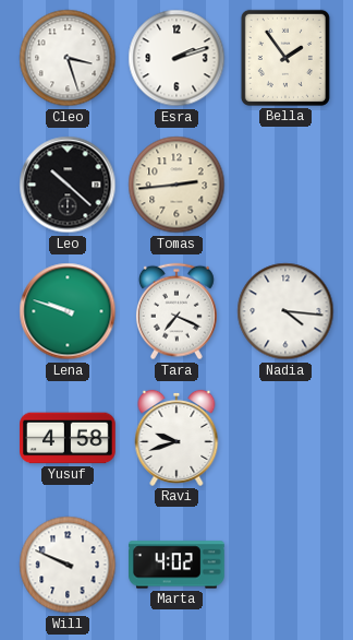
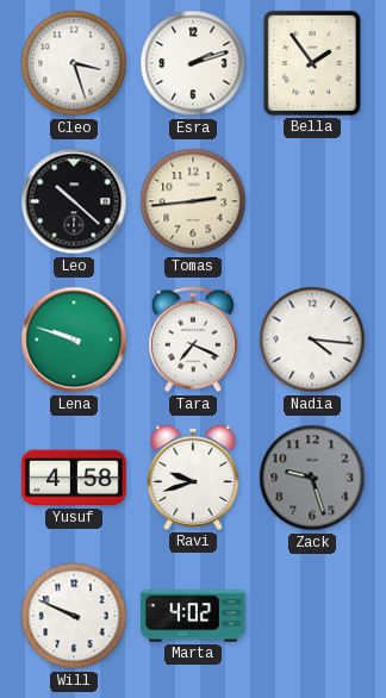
Zack: none -> 9:27 (312, 478)
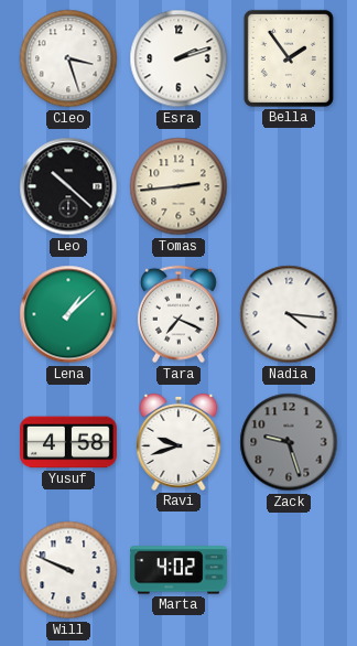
Lena: 9:48 -> 1:08 (68, 314)
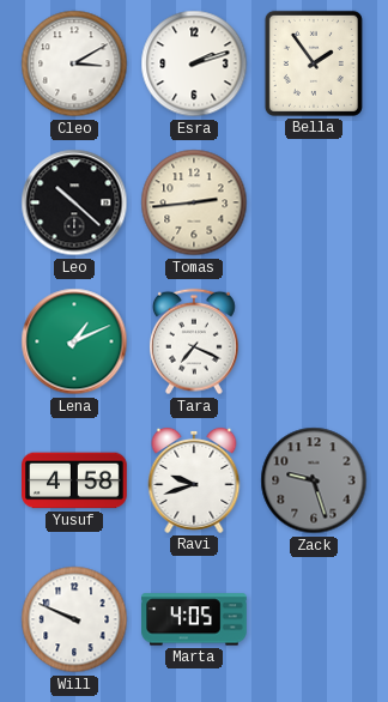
Cleo: 3:27 -> 3:10 (74, 63)
Lena: 1:08 -> 1:11 (74, 341)
Nadia: 4:16 -> none (289, 314)
Marta: 4:02 -> 4:05 (194, 619)
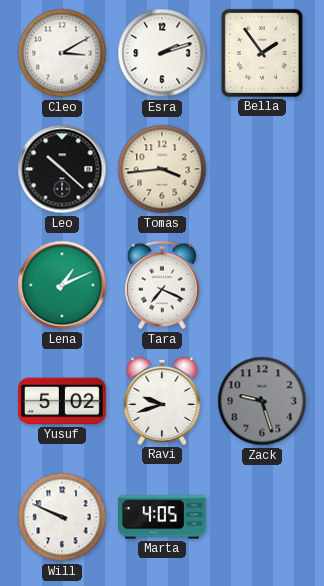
Tomas: 2:44 -> 3:44 (162, 169)
Yusuf: 4:58 -> 5:02 (63, 401)
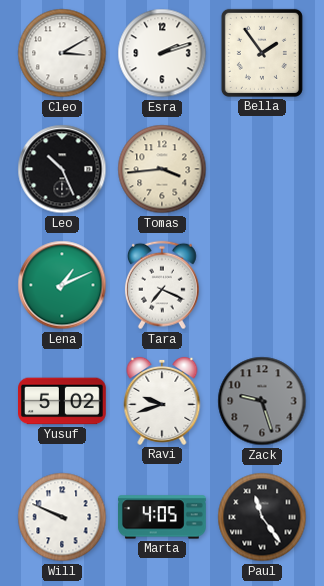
Leo: 10:22 -> 10:26 (62, 169)
Paul: none -> 11:24 (262, 517)
